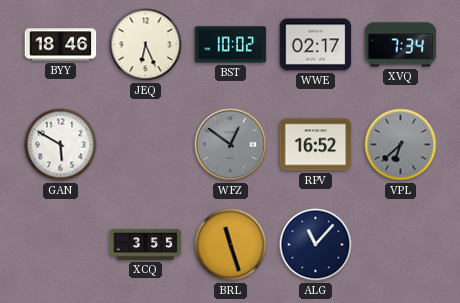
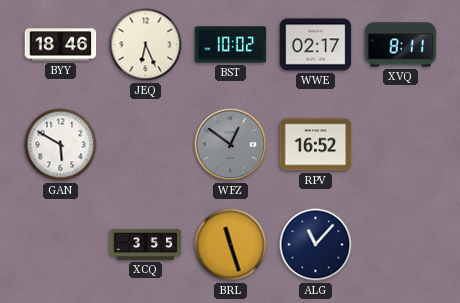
XVQ: 7:34 -> 8:11 (401, 45)
VPL: 6:38 -> none (401, 145)
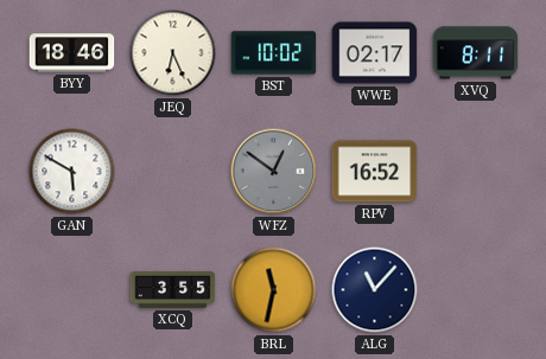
BRL: 11:27 -> 11:32 (274, 290)
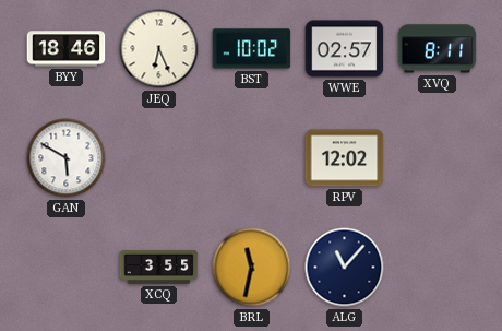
WWE: 02:17 -> 02:57 (345, 49)
WFZ: 12:51 -> none (274, 172)
RPV: 16:52 -> 12:02 (345, 158)
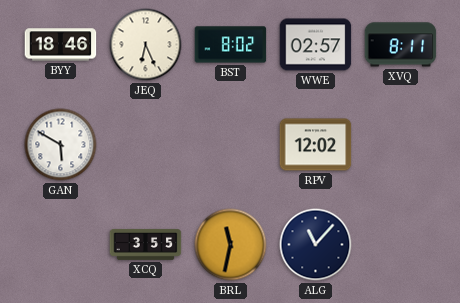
BST: 10:02 -> 8:02 (231, 45)
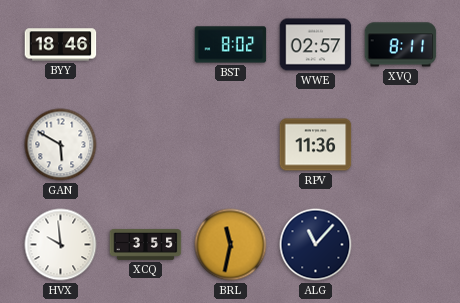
JEQ: 6:26 -> none (146, 45)
RPV: 12:02 -> 11:36 (316, 145)
HVX: none -> 9:59 (61, 245)
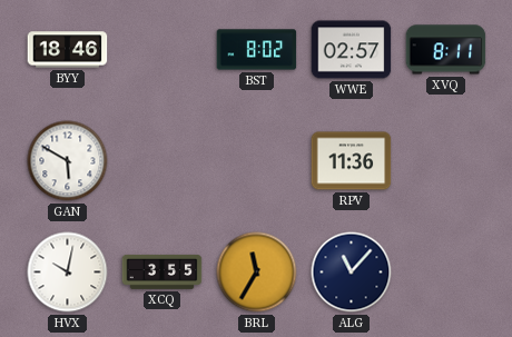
HVX: 9:59 -> 10:02 (68, 272)
BRL: 11:32 -> 11:35 (257, 272)
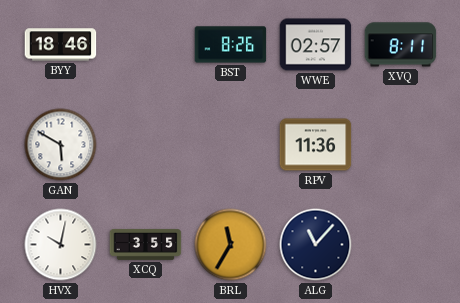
BST: 8:02 -> 8:26 (231, 45)
